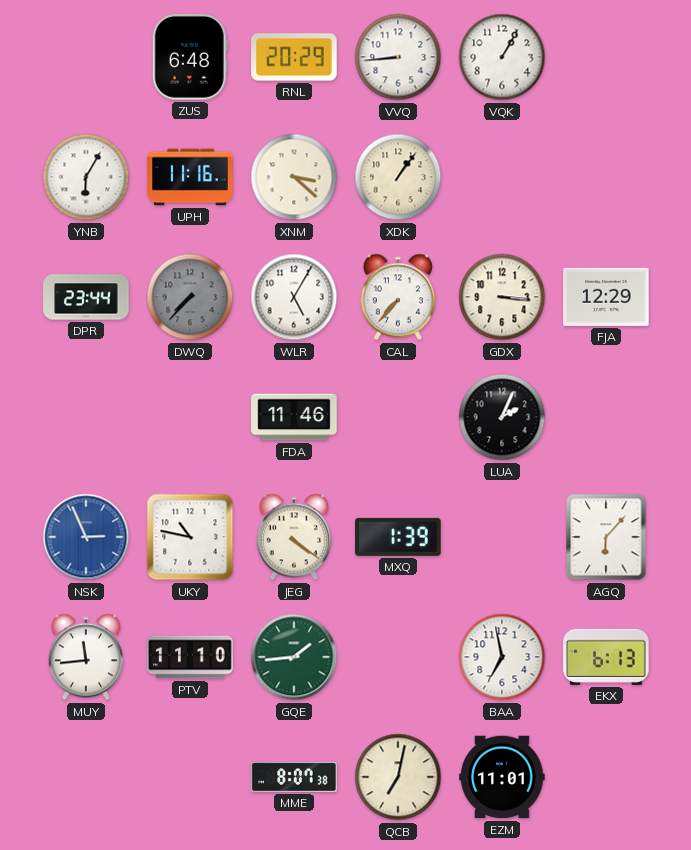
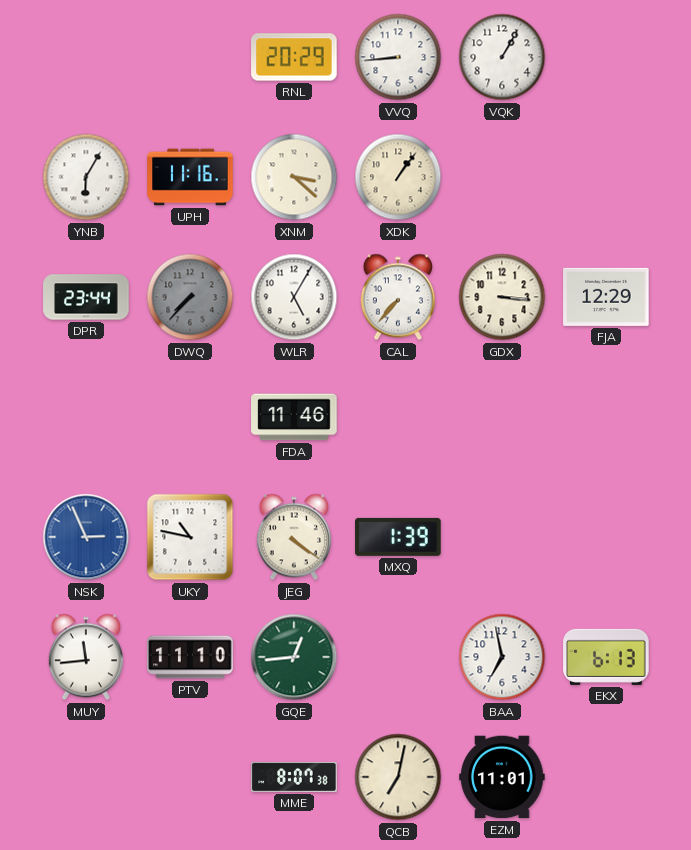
ZUS: 6:48 -> none (190, 57)
LUA: 2:04 -> none (502, 417)
AGQ: 6:07 -> none (606, 537)
GQE: 1:44 -> 12:44 (294, 657)
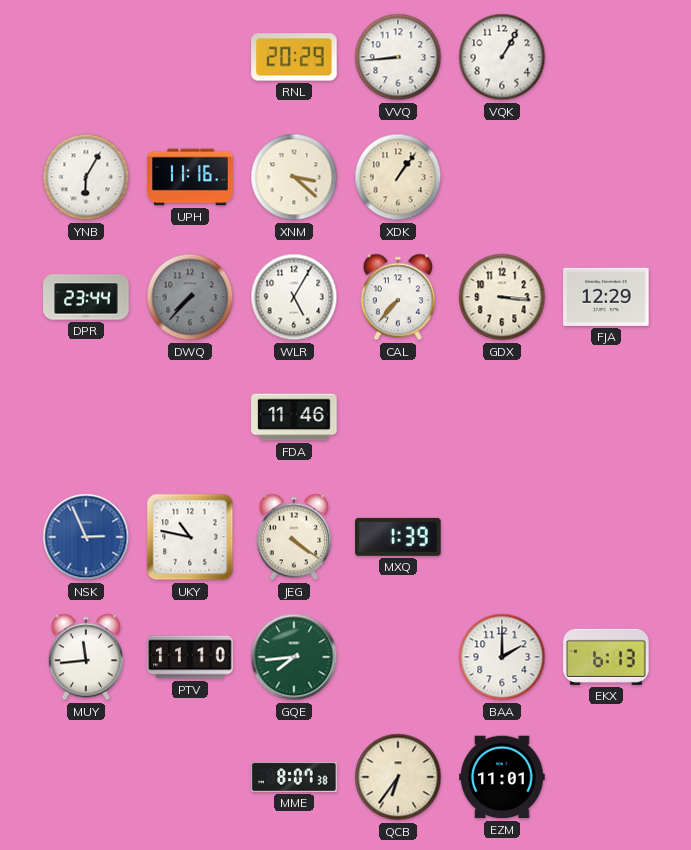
GQE: 12:44 -> 7:44 (294, 657)
BAA: 6:58 -> 2:00 (502, 657)
QCB: 7:02 -> 6:36 (398, 777)
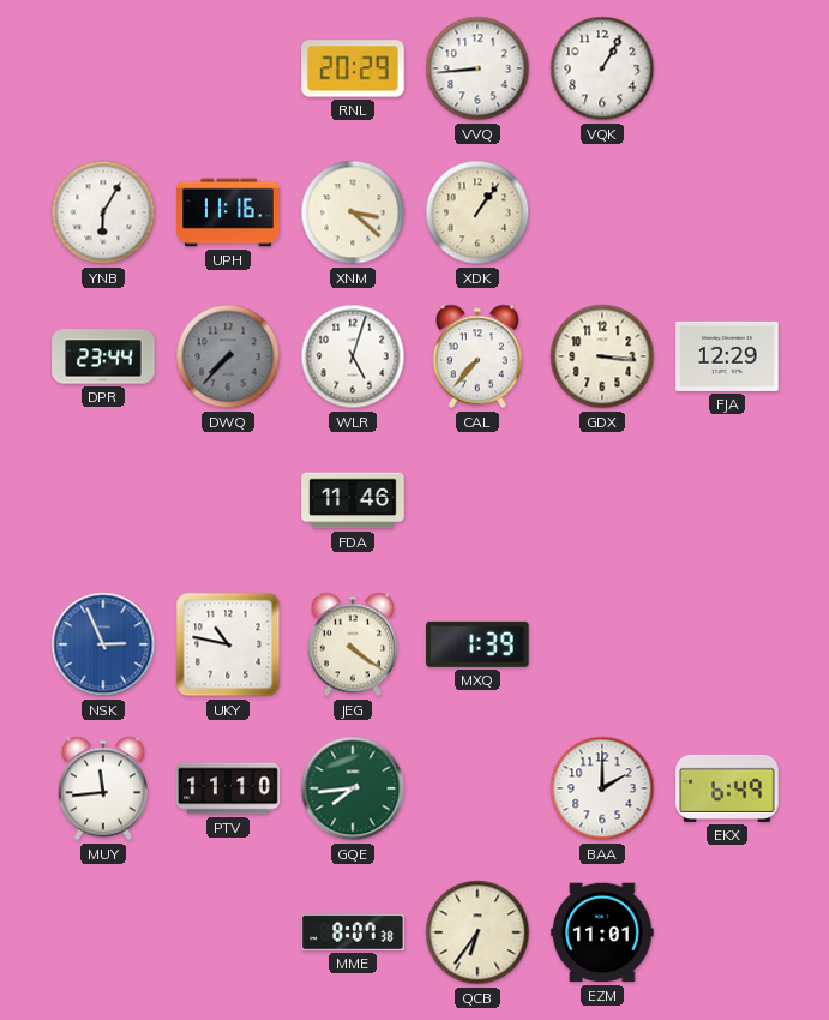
WLR: 5:05 -> 5:03 (353, 356)
EKX: 6:13 -> 6:49 (727, 788)
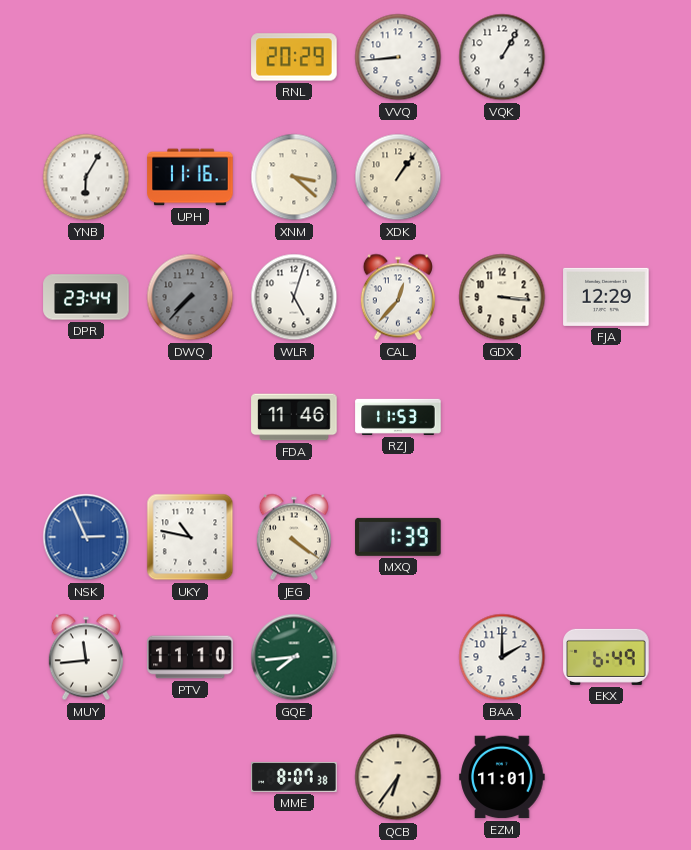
CAL: 7:37 -> 12:37 (398, 297)
RZJ: none -> 11:53 (398, 417)
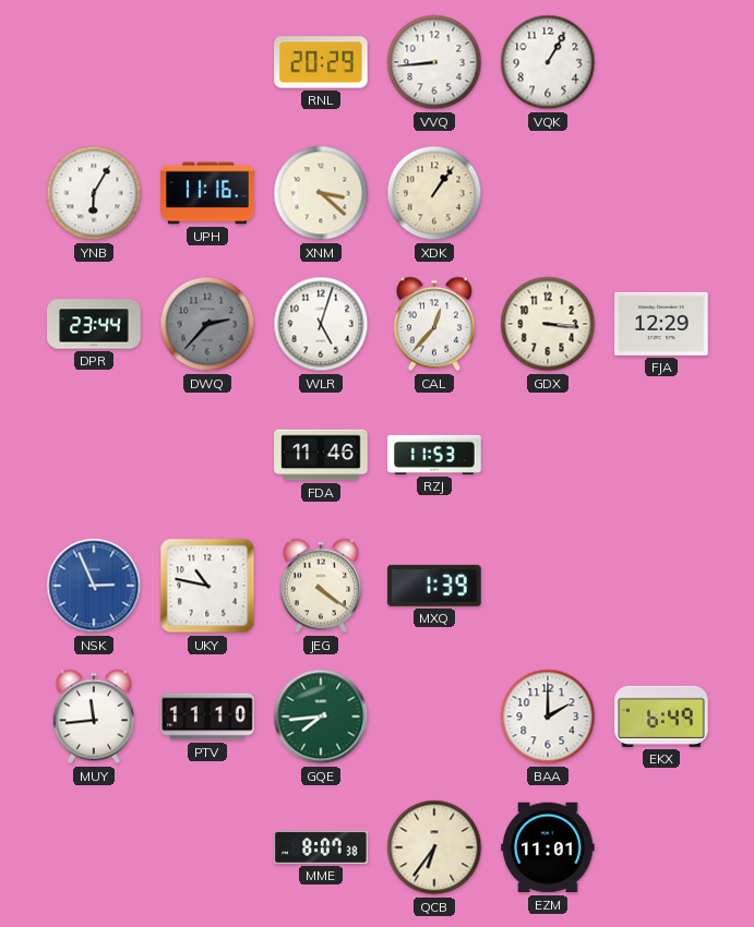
DWQ: 7:37 -> 2:37 (207, 324)
